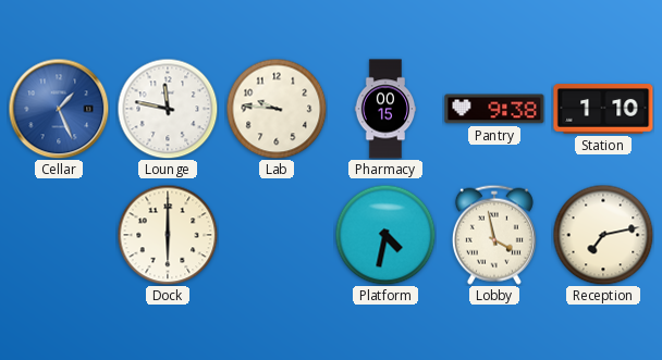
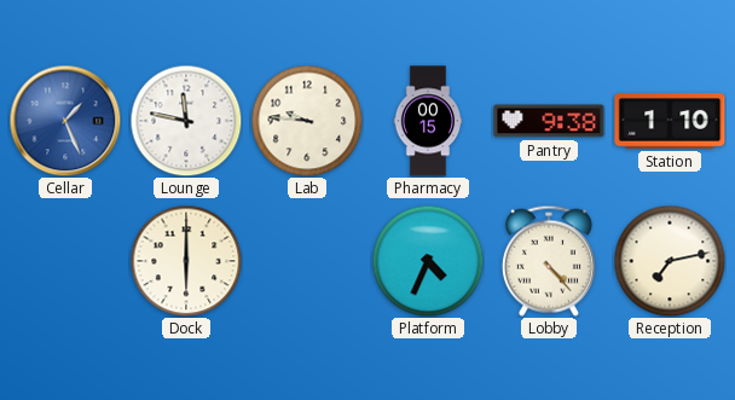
Platform: 4:32 -> 4:34 (428, 261)
Lobby: 3:58 -> 4:23 (549, 261)
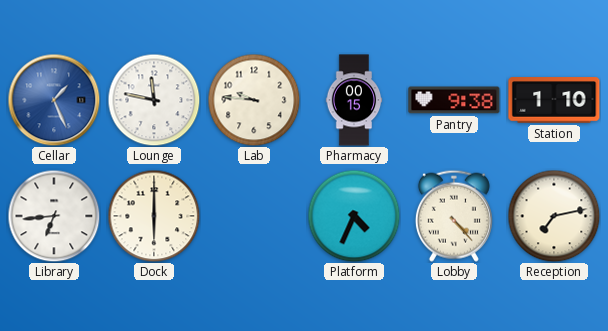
Library: none -> 6:44 (54, 216)
